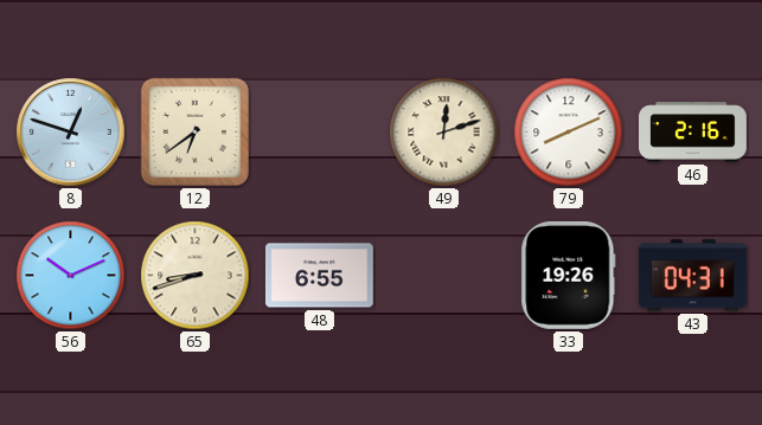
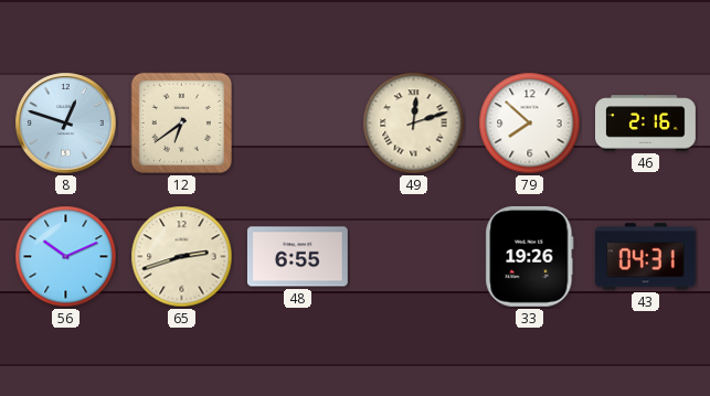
79: 8:11 -> 7:52 (530, 124)
65: 8:42 -> 2:42 (182, 257)
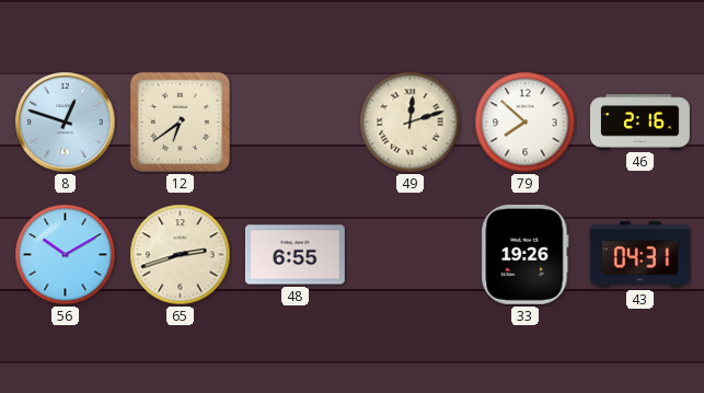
56: 10:11 -> 10:10 (66, 255)
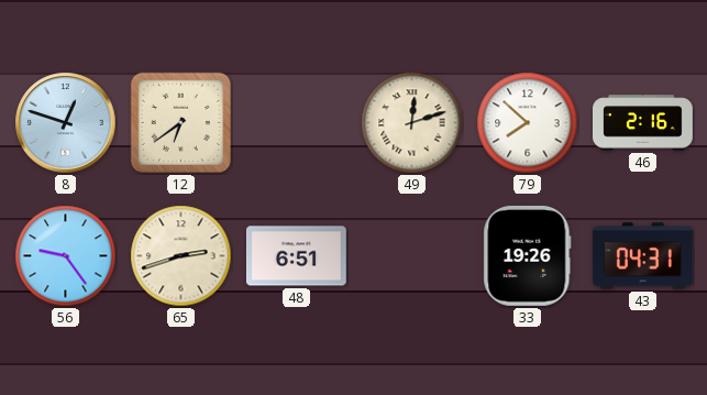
56: 10:10 -> 9:24 (66, 256)
48: 6:55 -> 6:51 (296, 256)
